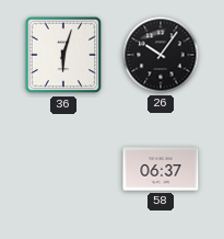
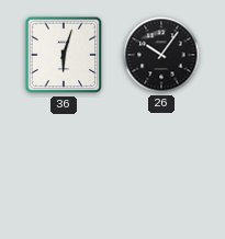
58: 06:37 -> none (161, 169)
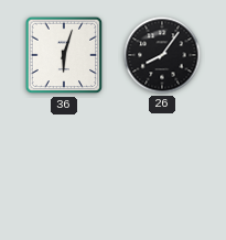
26: 10:06 -> 8:06 (162, 55)
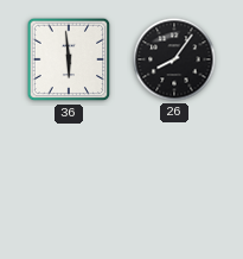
36: 6:03 -> 5:59 (69, 59)
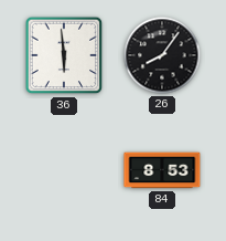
84: none -> 8:53 (162, 170)
